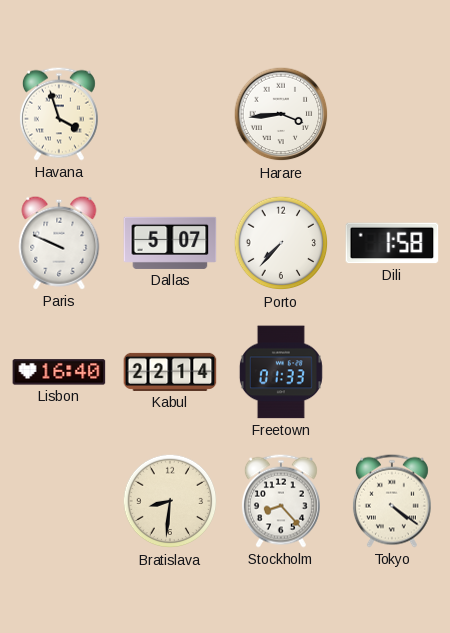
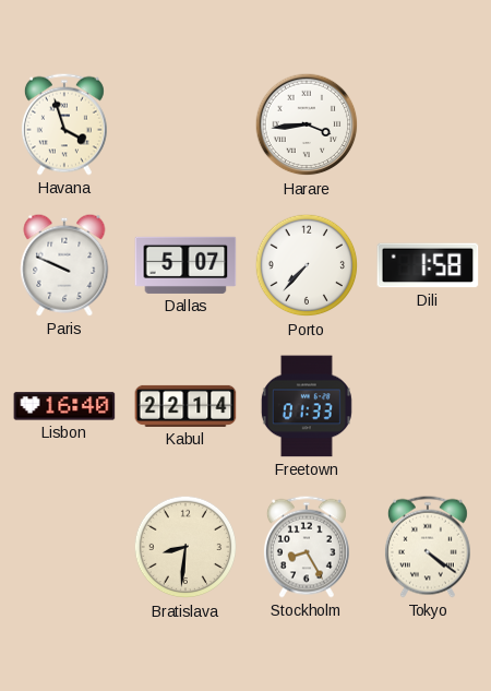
Stockholm: 8:23 -> 8:25 (307, 547)
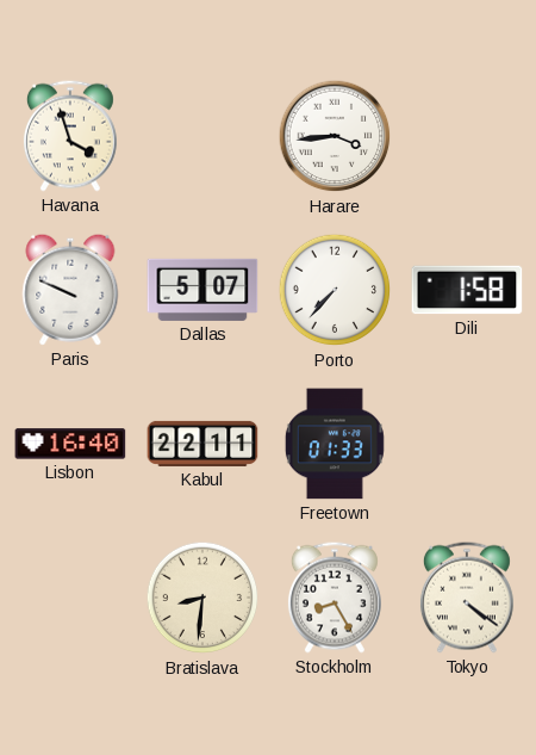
Kabul: 22:14 -> 22:11 (202, 444)
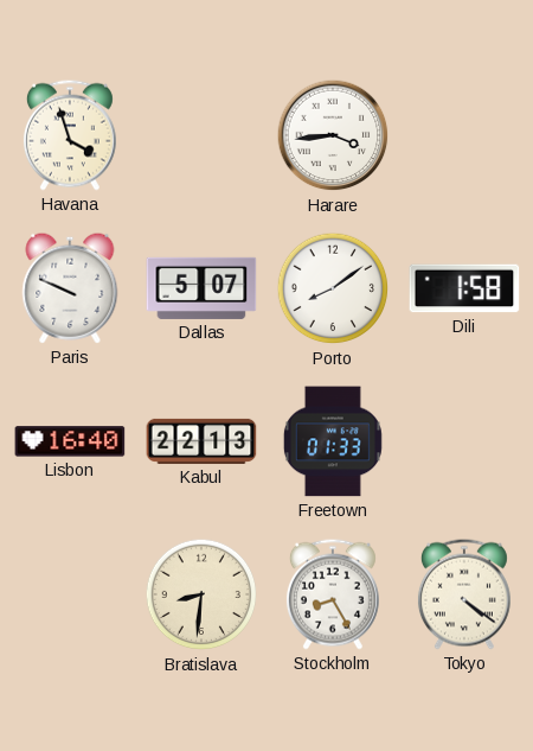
Porto: 7:37 -> 8:09 (333, 288)
Kabul: 22:11 -> 22:13 (201, 441)
